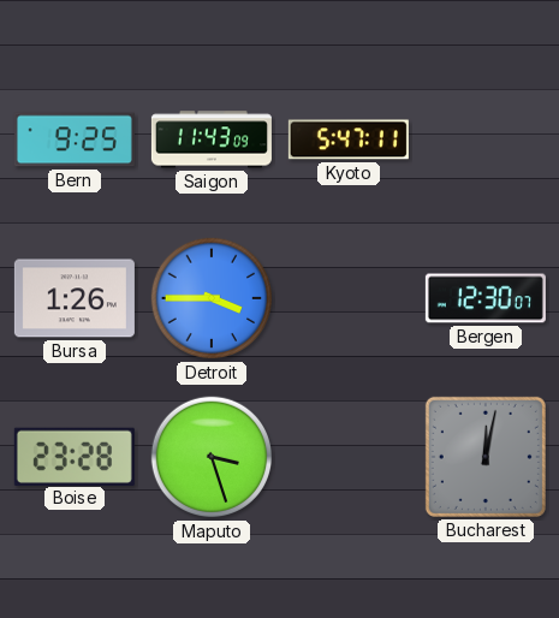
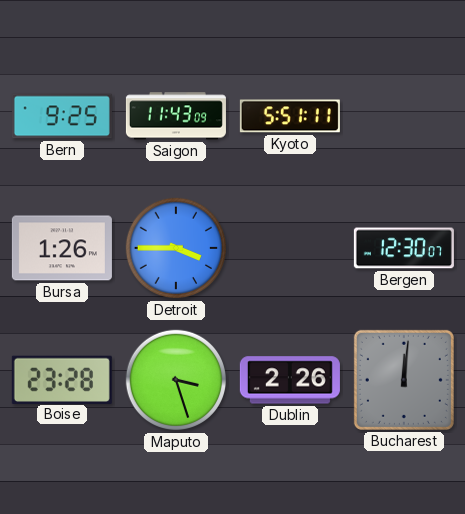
Kyoto: 5:47 -> 5:51 (290, 116)
Dublin: none -> 2:26 (290, 380)
Bucharest: 12:02 -> 12:01 (404, 380)
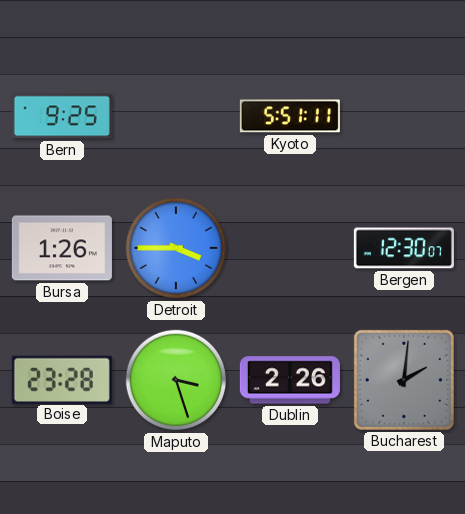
Saigon: 11:43 -> none (176, 116)
Bucharest: 12:01 -> 2:01 (404, 380)
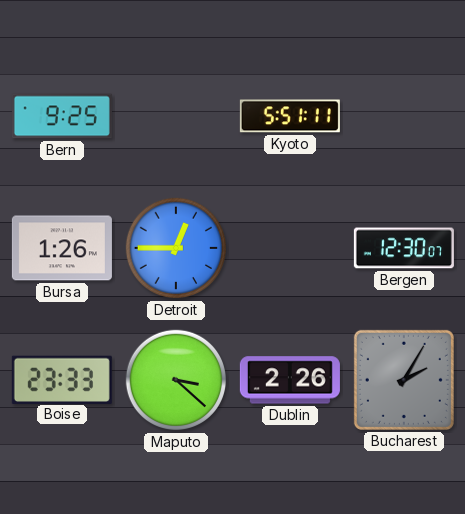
Detroit: 3:45 -> 12:45 (176, 248)
Boise: 23:28 -> 23:33 (62, 379)
Maputo: 3:27 -> 3:22 (176, 380)
Bucharest: 2:01 -> 2:05 (404, 380)
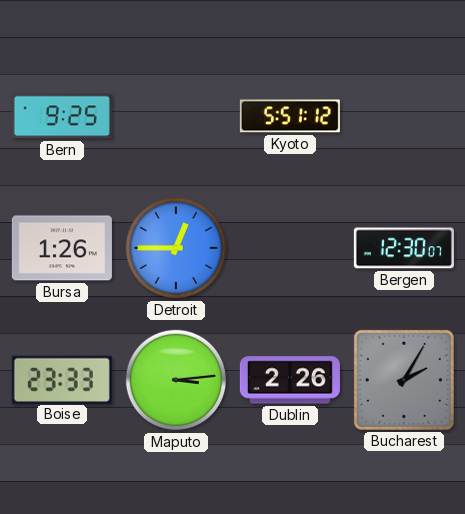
Kyoto: 5:51:11 -> 5:51:12 (290, 116)
Maputo: 3:22 -> 3:14 (176, 380)
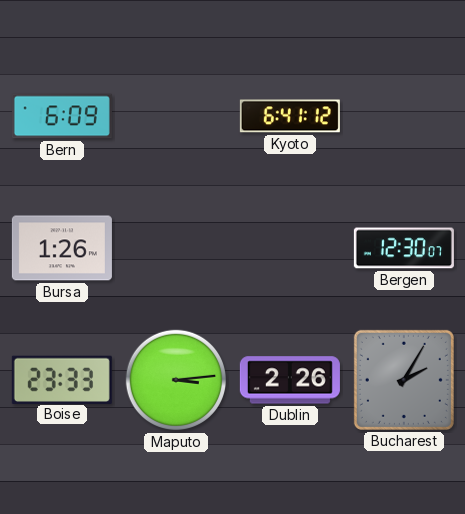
Bern: 9:25 -> 6:09 (62, 116)
Kyoto: 5:51 -> 6:41 (290, 116)
Detroit: 12:45 -> none (176, 248)
